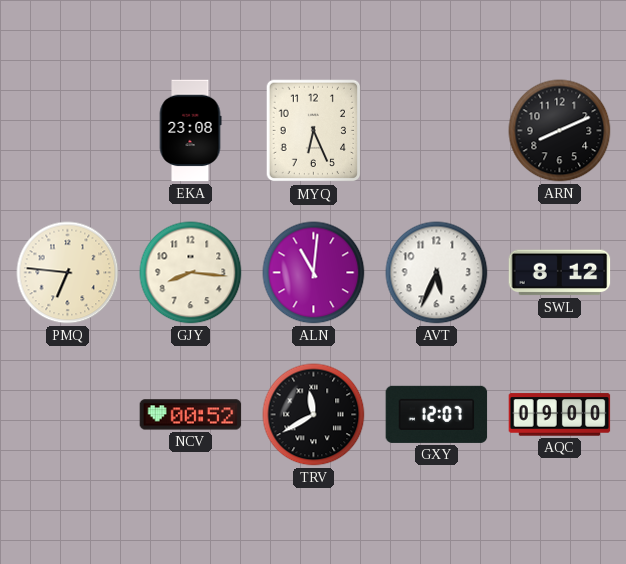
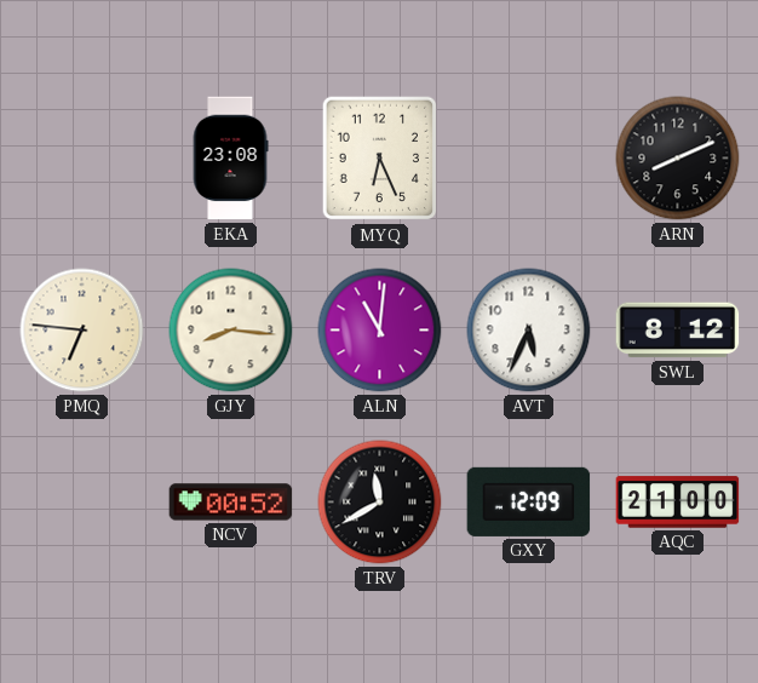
GXY: 12:07 -> 12:09 (529, 501)
AQC: 09:00 -> 21:00 (678, 503)
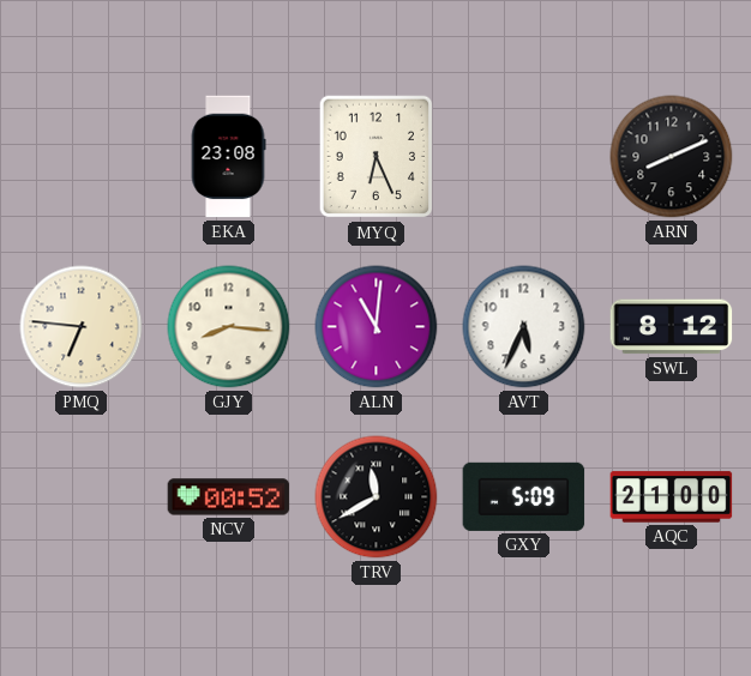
GXY: 12:09 -> 5:09 (524, 496)
